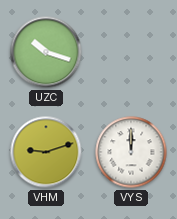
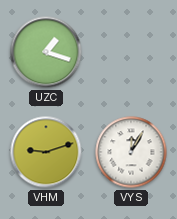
UZC: 10:18 -> 1:18 (46, 52)
VYS: 12:00 -> 12:05 (131, 152)
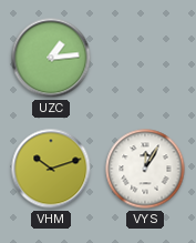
UZC: 1:18 -> 1:14 (51, 58)
VHM: 9:12 -> 10:12 (51, 169)
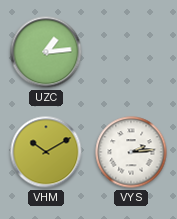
VHM: 10:12 -> 10:10 (46, 152)
VYS: 12:05 -> 2:14 (131, 152)
